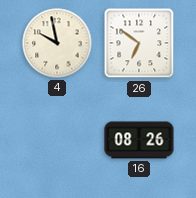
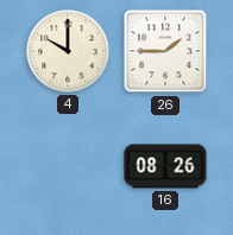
4: 9:58 -> 10:00 (68, 51)
26: 6:51 -> 1:45 (165, 51)
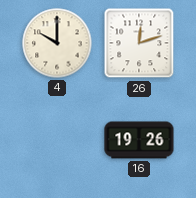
26: 1:45 -> 12:12 (139, 43)
16: 08:26 -> 19:26 (139, 140)
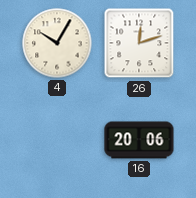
4: 10:00 -> 10:05 (57, 43)
16: 19:26 -> 20:06 (139, 140)
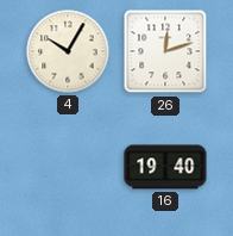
16: 20:06 -> 19:40 (165, 167)
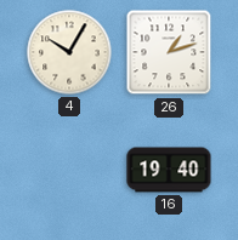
26: 12:12 -> 1:12 (169, 52)
